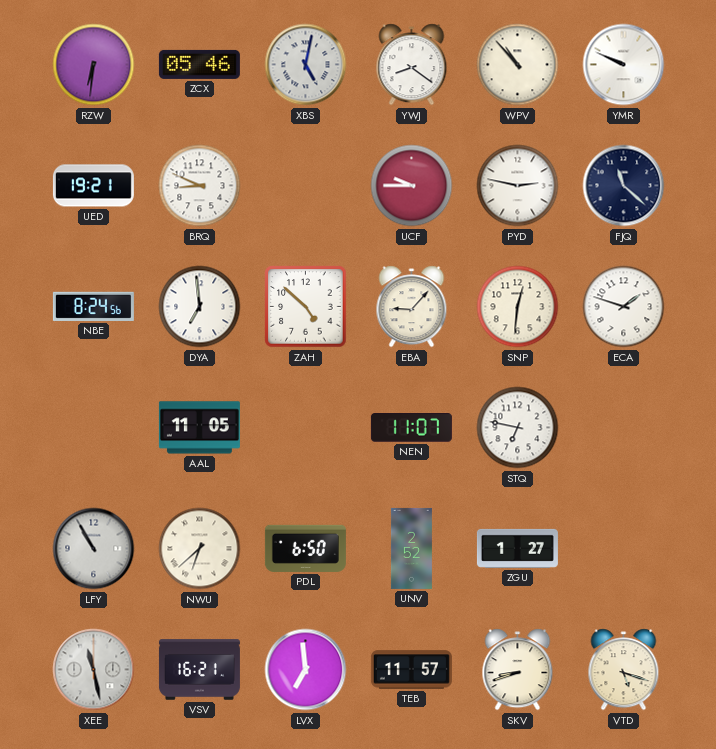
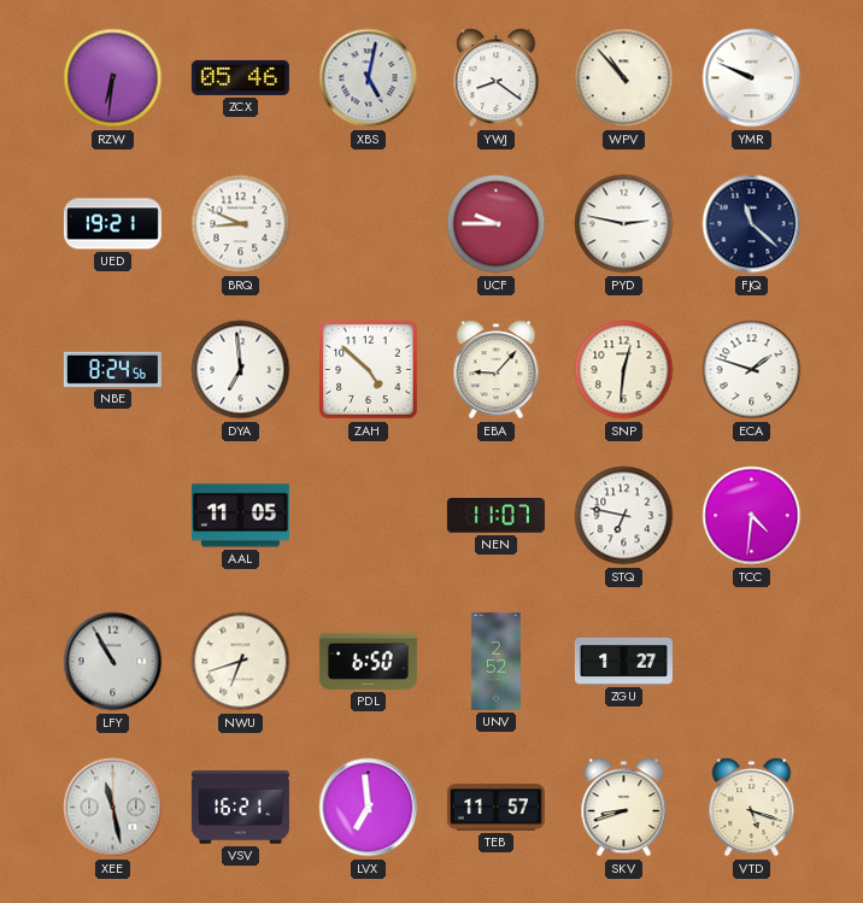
TCC: none -> 4:31 (752, 516)
NWU: 6:38 -> 6:42 (241, 662)
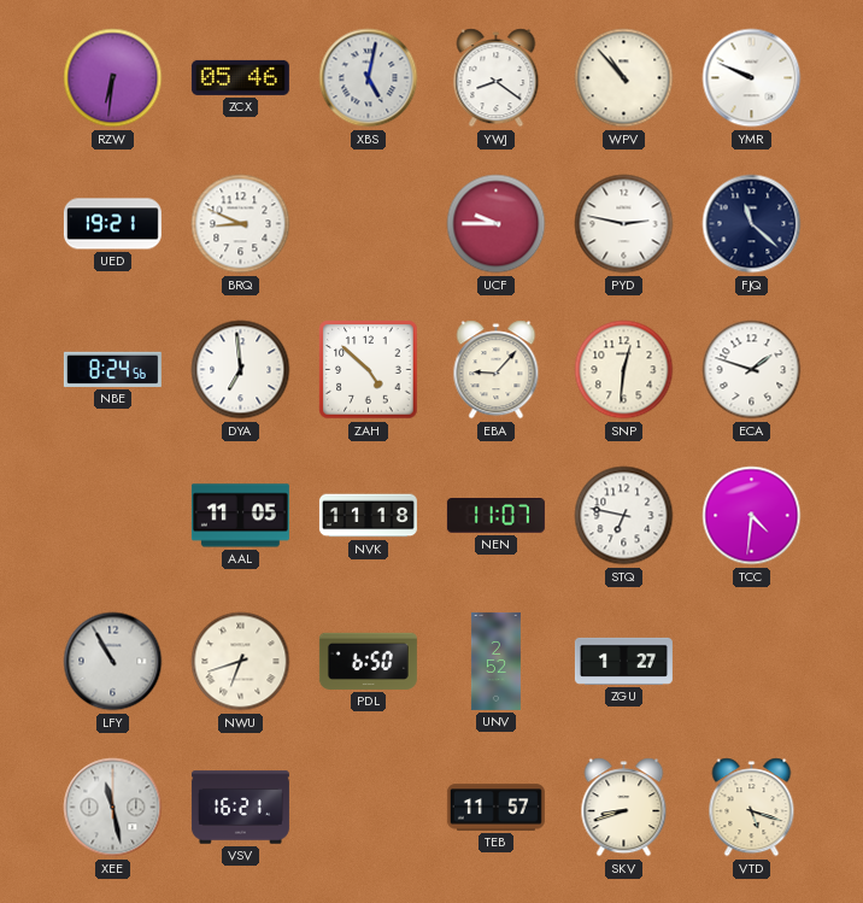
NVK: none -> 11:18 (368, 516)
LVX: 6:59 -> none (369, 808)
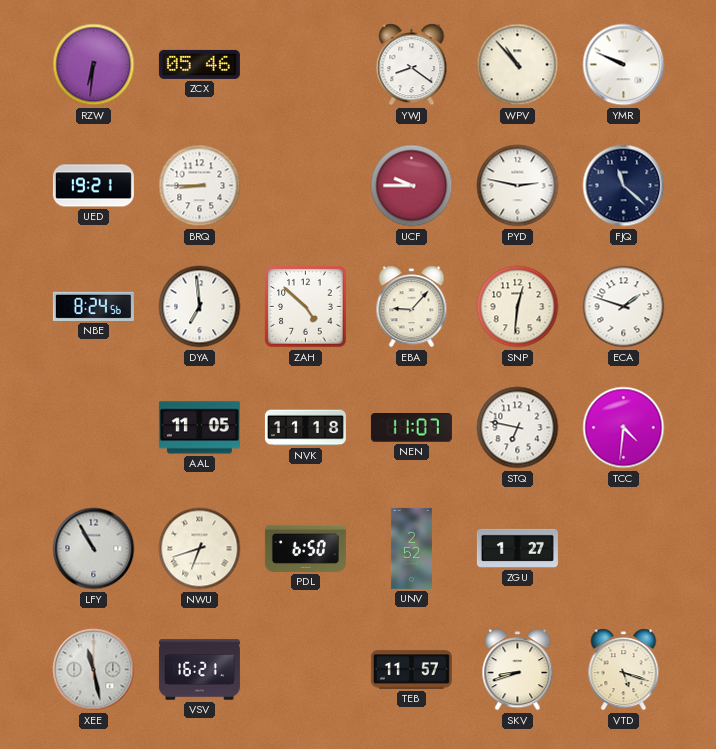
XBS: 5:02 -> none (369, 78)
BRQ: 8:49 -> 8:45 (200, 186)
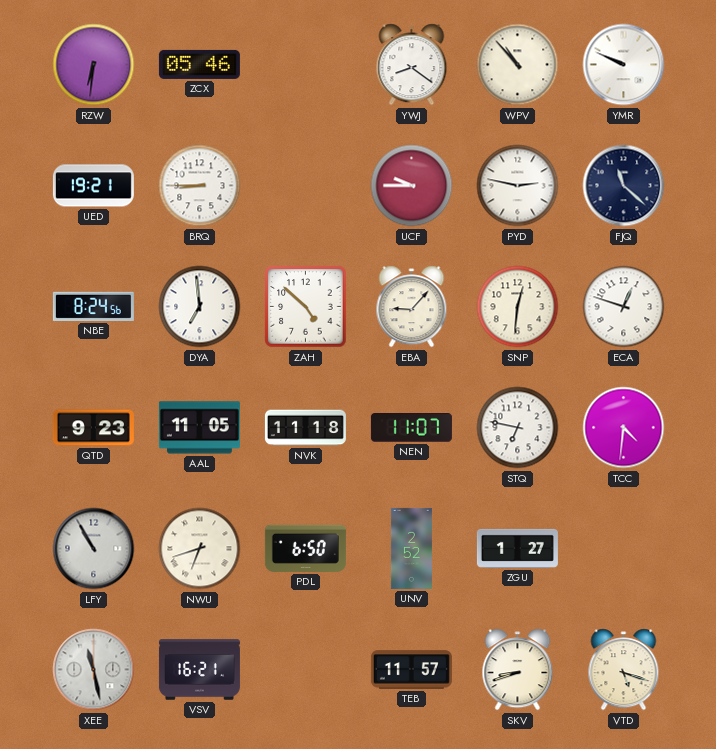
ECA: 1:48 -> 12:48 (624, 307)
QTD: none -> 9:23 (93, 428)
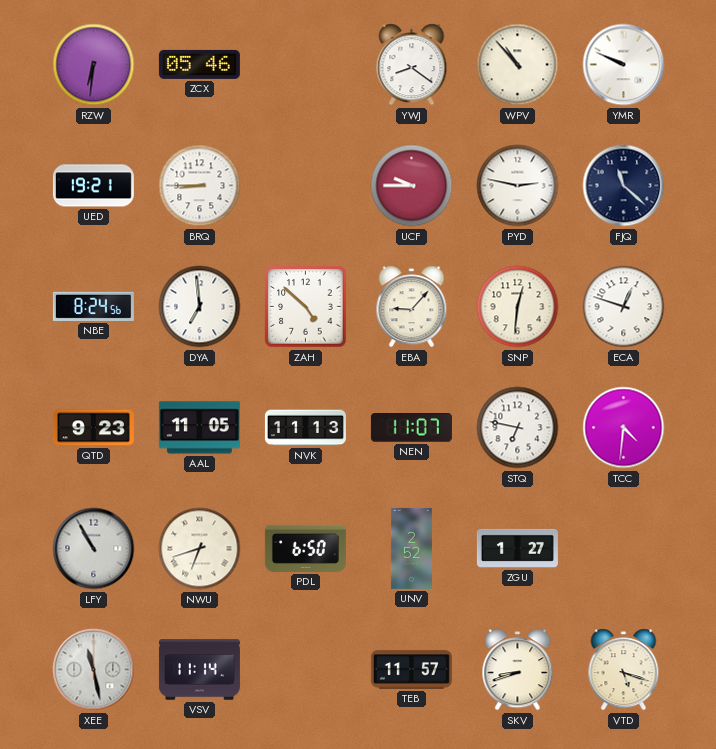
NVK: 11:18 -> 11:13 (305, 428)
VSV: 16:21 -> 11:14 (199, 670)
